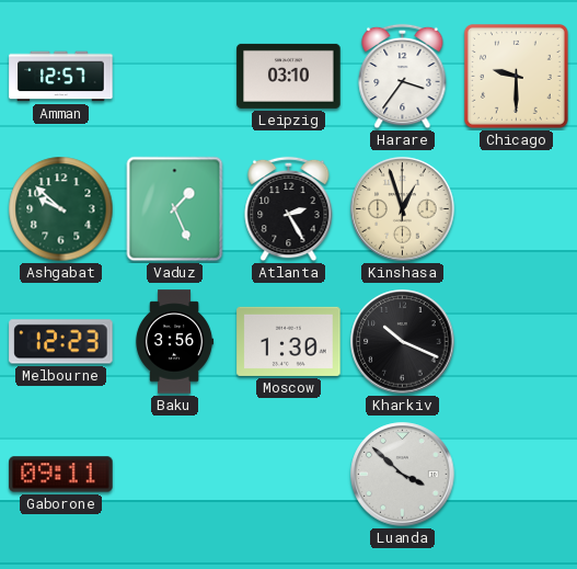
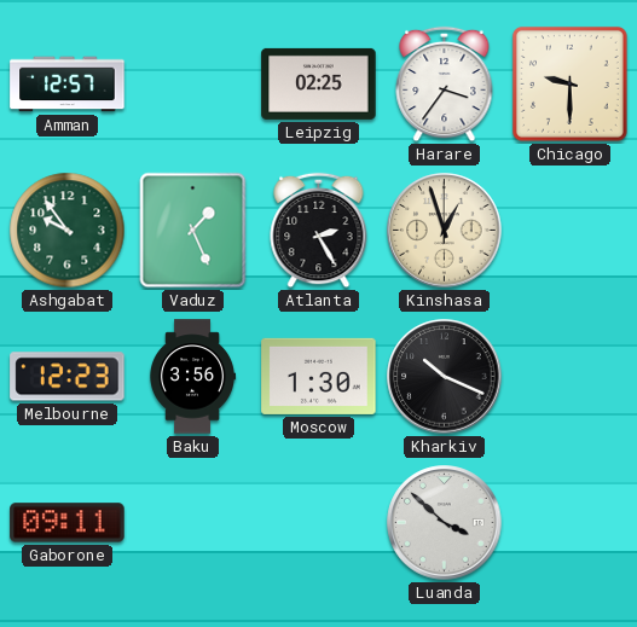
Leipzig: 03:10 -> 02:25 (319, 83)
Ashgabat: 9:52 -> 9:54 (68, 231)
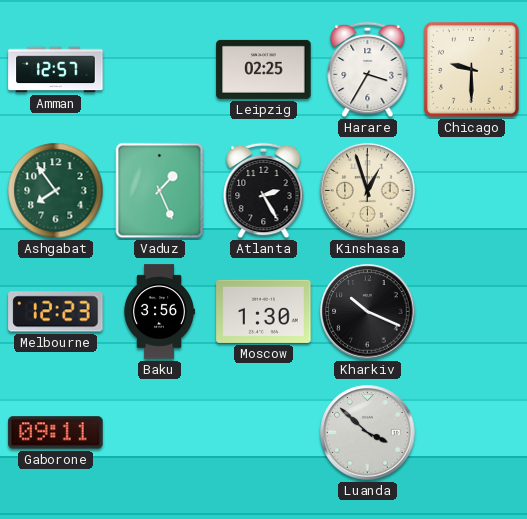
Harare: 3:36 -> 3:35 (368, 70)
Ashgabat: 9:54 -> 7:54 (56, 191)
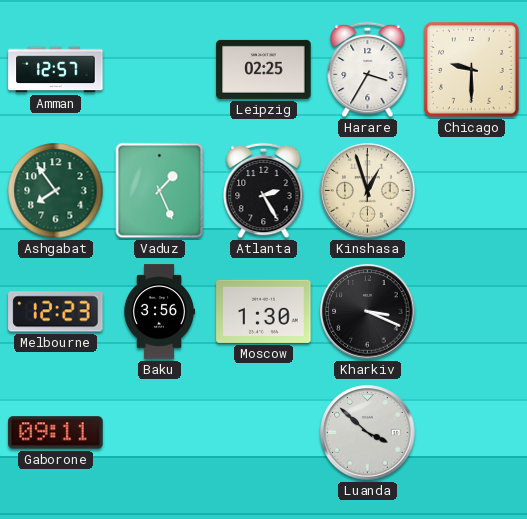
Kharkiv: 10:19 -> 3:19 (368, 312)
